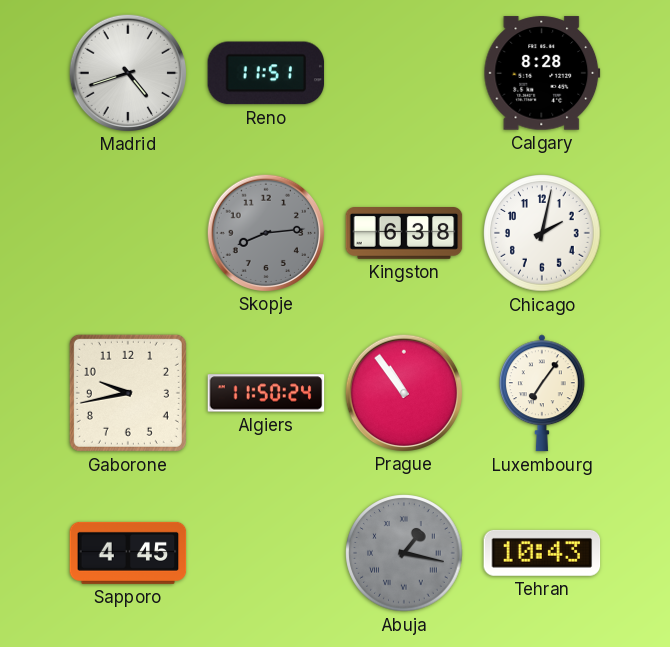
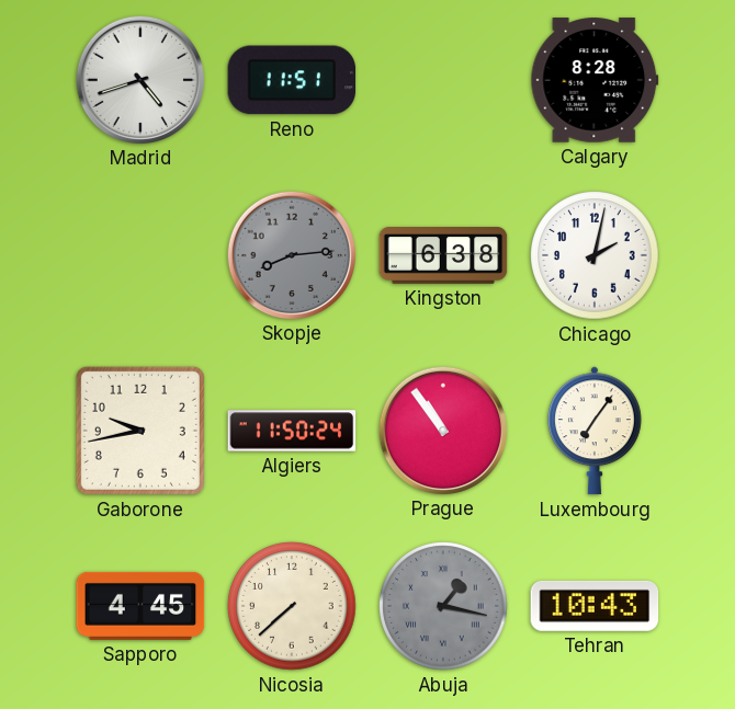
Nicosia: none -> 7:38 (292, 606)
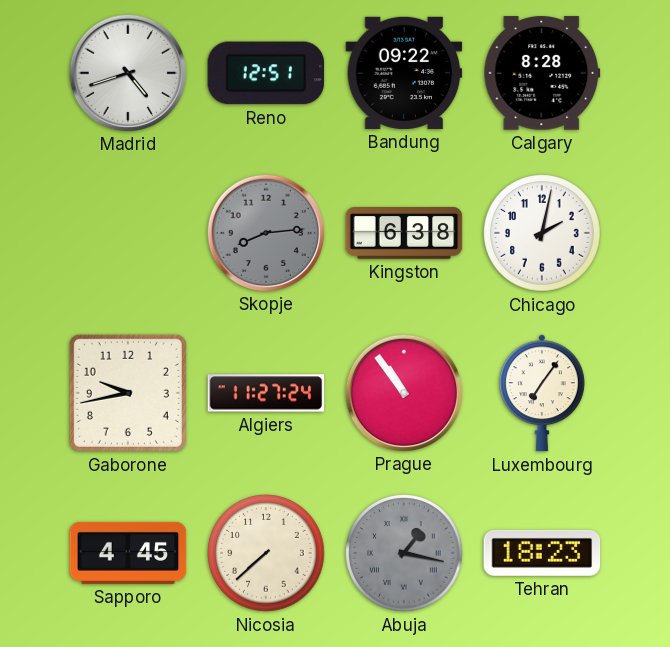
Reno: 11:51 -> 12:51 (266, 73)
Bandung: none -> 09:22 (404, 73)
Algiers: 11:50 -> 11:27 (266, 393)
Tehran: 10:43 -> 18:23 (542, 553)
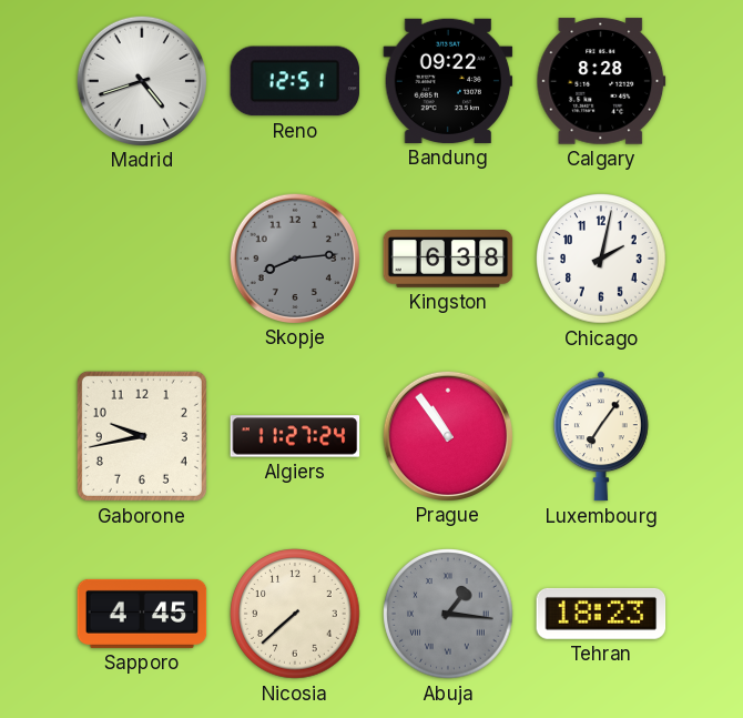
Abuja: 1:17 -> 1:16 (448, 614)
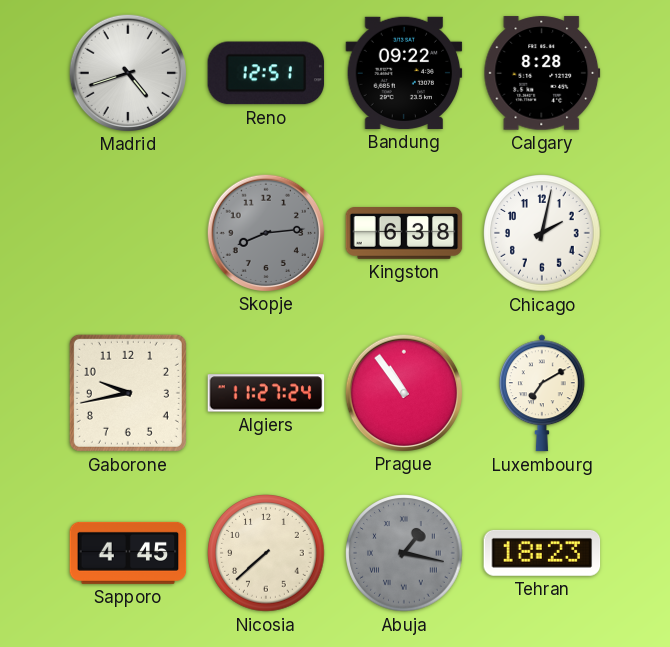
Luxembourg: 7:06 -> 7:10 (542, 393)
Abuja: 1:16 -> 1:17 (404, 553)
